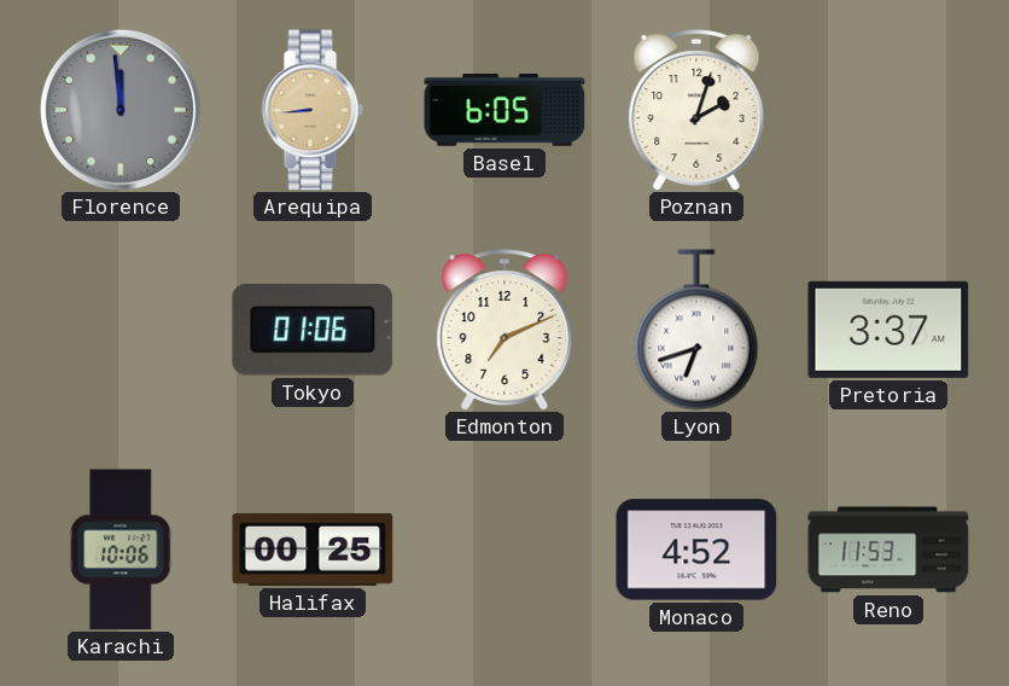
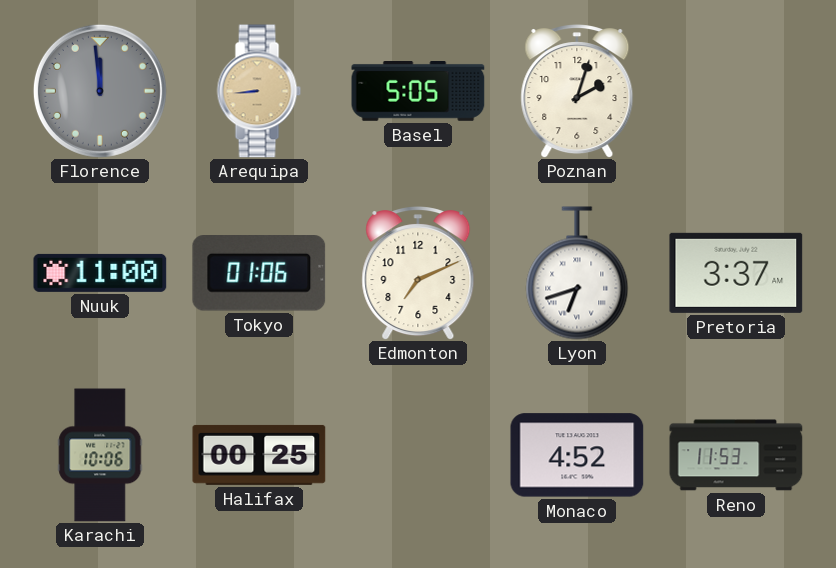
Basel: 6:05 -> 5:05 (418, 92)
Nuuk: none -> 11:00 (100, 273)
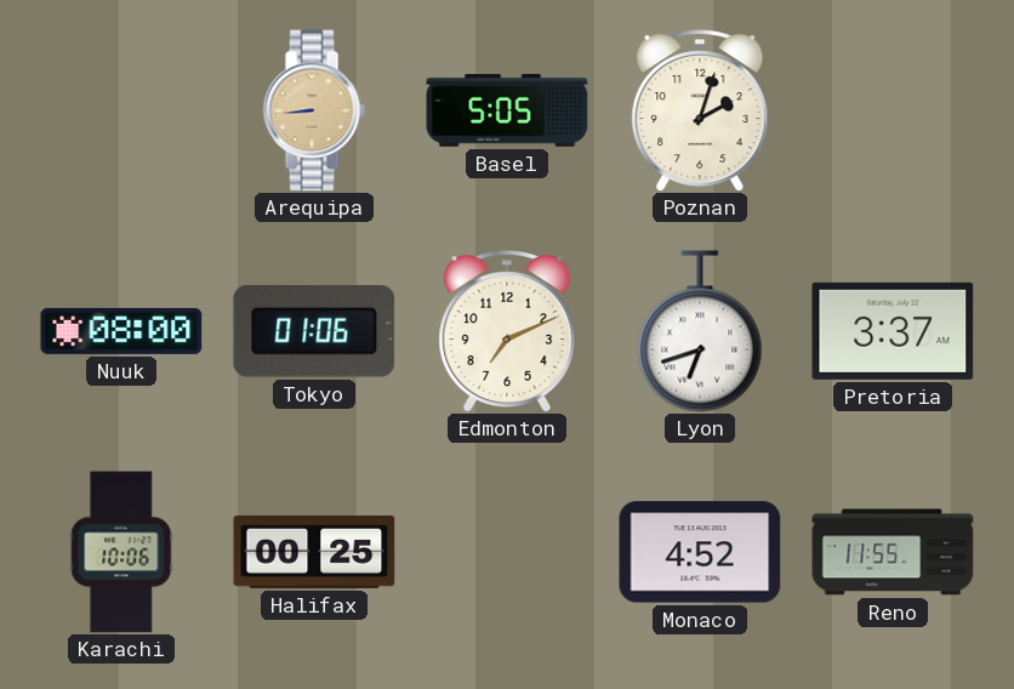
Florence: 11:59 -> none (100, 91)
Nuuk: 11:00 -> 08:00 (121, 331)
Reno: 11:53 -> 11:55 (893, 552)
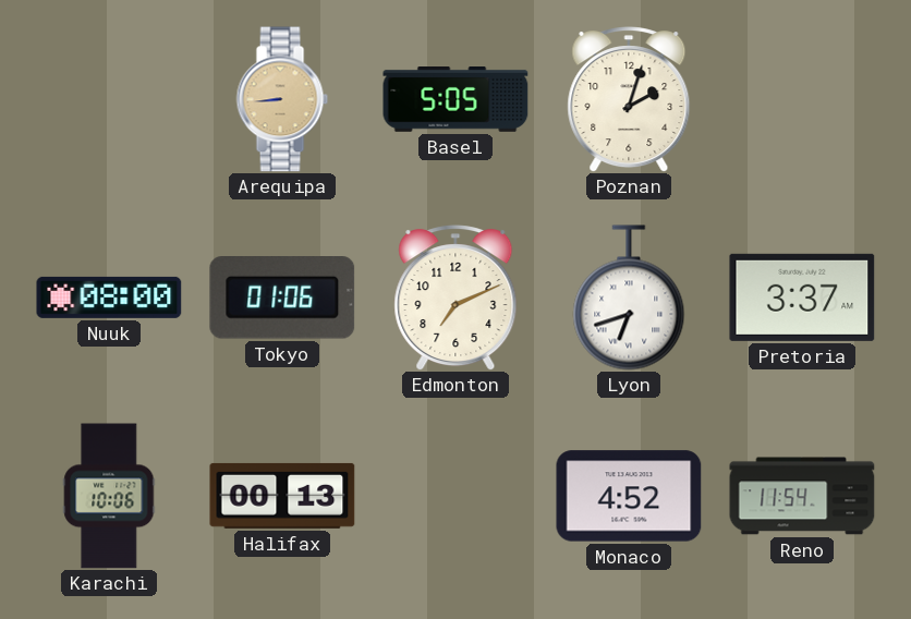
Halifax: 00:25 -> 00:13 (282, 496)
Reno: 11:55 -> 11:54 (802, 496)
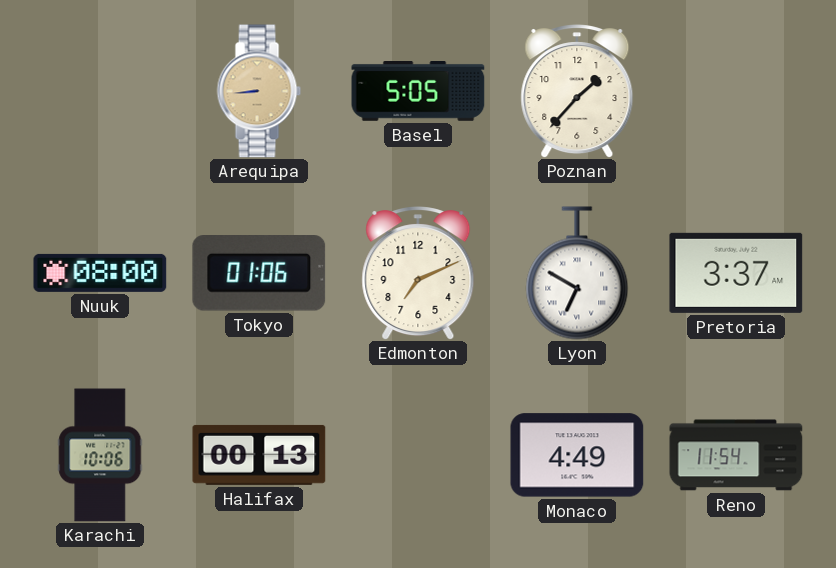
Poznan: 2:03 -> 1:37 (577, 91)
Lyon: 6:42 -> 6:50 (577, 273)
Monaco: 4:52 -> 4:49 (577, 455)
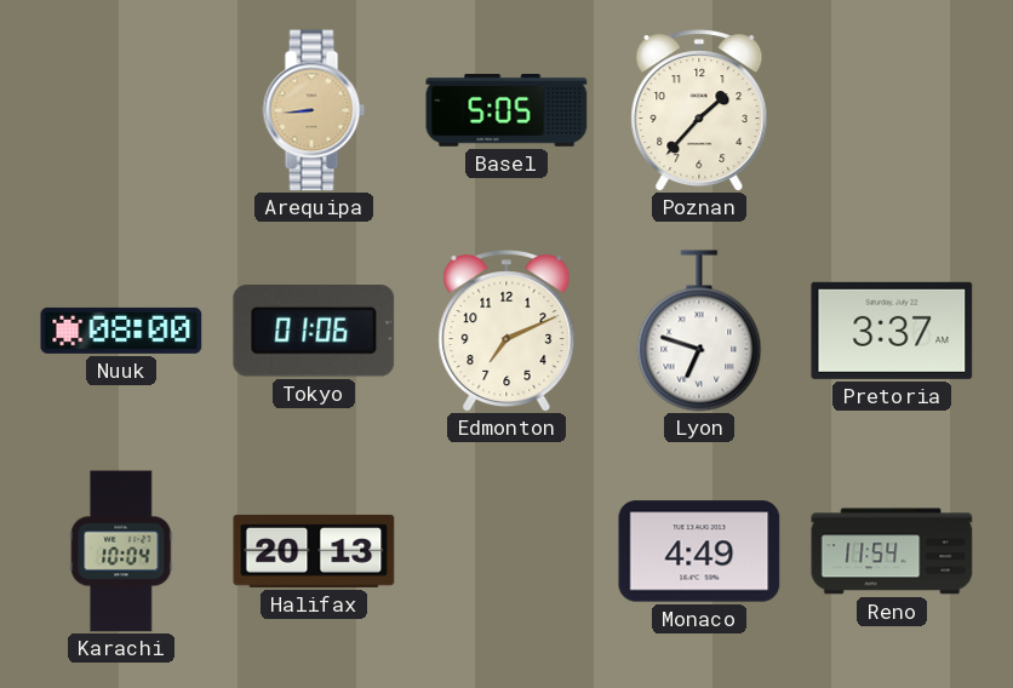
Lyon: 6:50 -> 6:48 (699, 331)
Karachi: 10:06 -> 10:04 (121, 551)
Halifax: 00:13 -> 20:13 (314, 551)
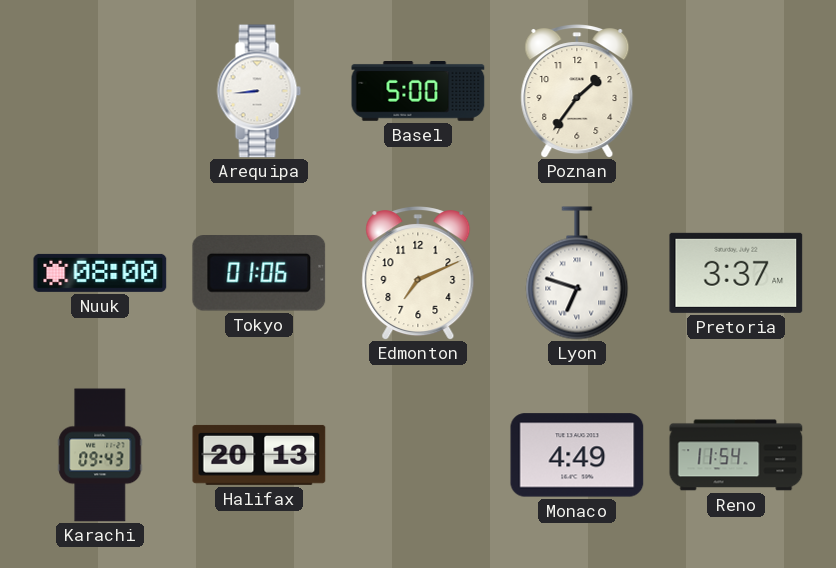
Arequipa dial: champagne -> white (259, 91)
Basel: 5:05 -> 5:00 (418, 92)
Poznan: 1:37 -> 1:36 (577, 91)
Karachi: 10:04 -> 09:43 (100, 455)
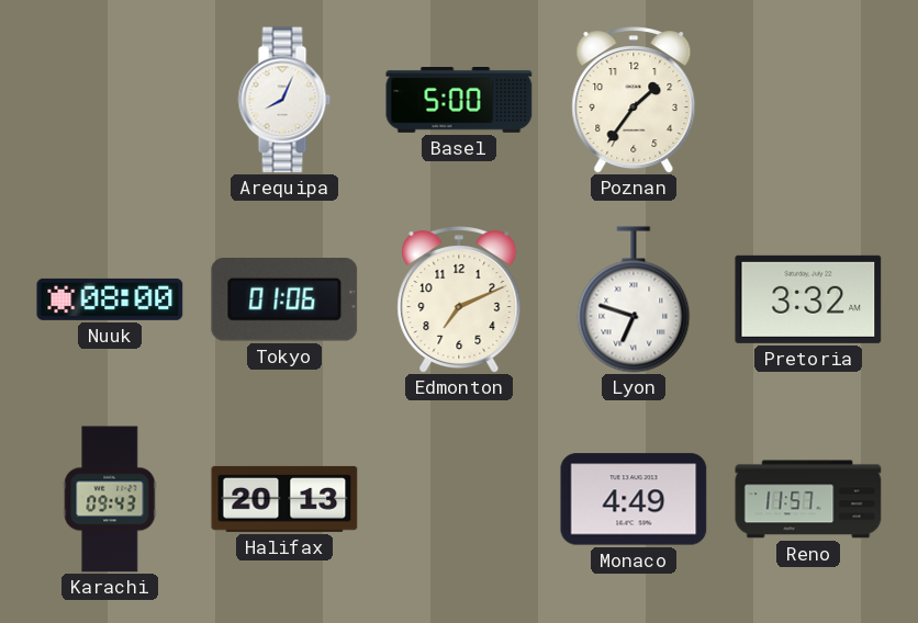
Arequipa: 8:44 -> 8:04 (284, 100)
Pretoria: 3:37 -> 3:32 (808, 299)
Reno: 11:54 -> 11:57 (808, 499)
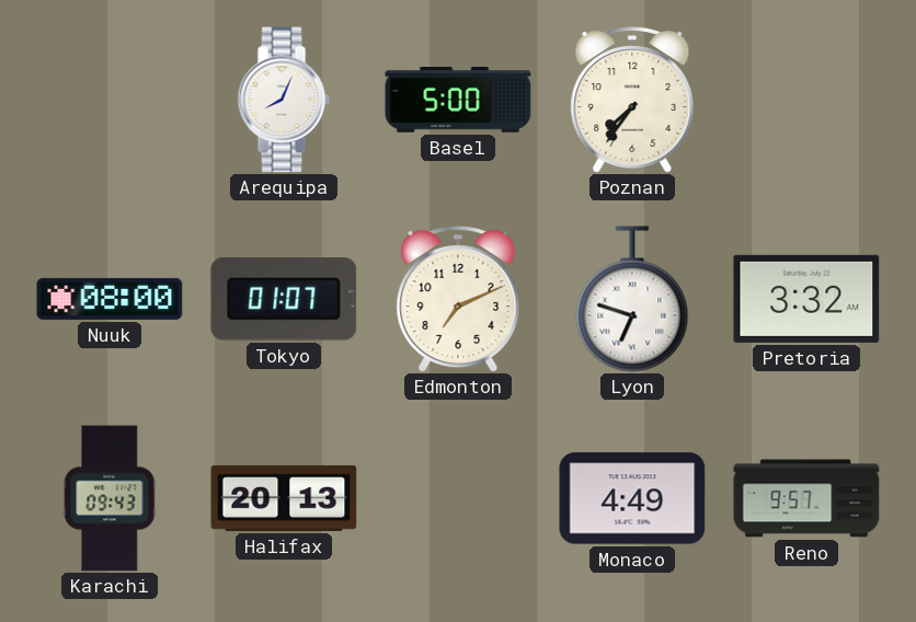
Poznan: 1:36 -> 7:36 (632, 100)
Tokyo: 01:06 -> 01:07 (284, 299)
Reno: 11:57 -> 9:57 (806, 498)
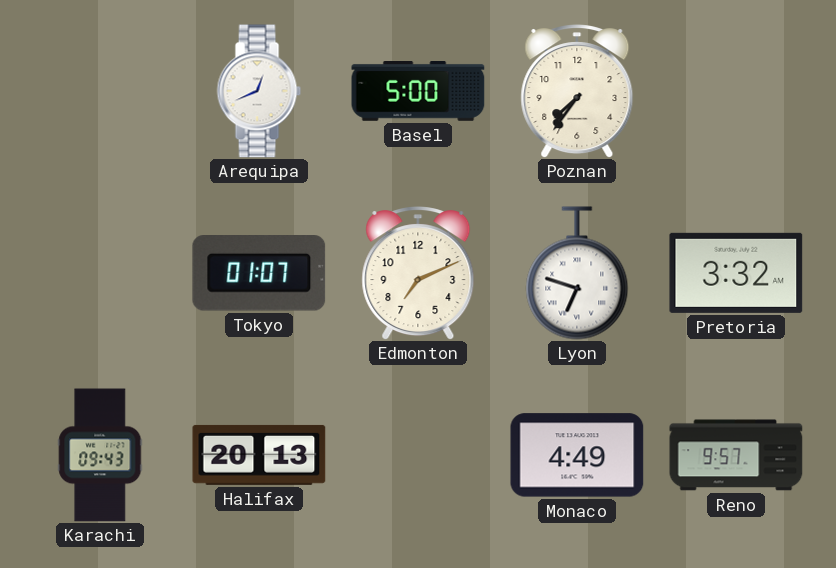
Arequipa: 8:04 -> 12:41 (259, 91)
Nuuk: 08:00 -> none (110, 299)
